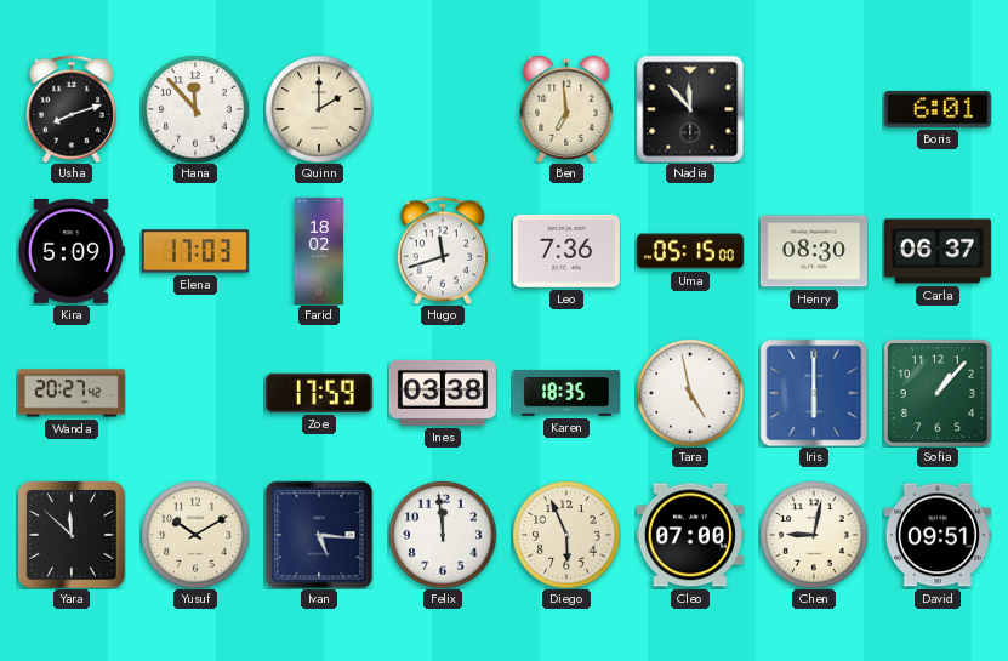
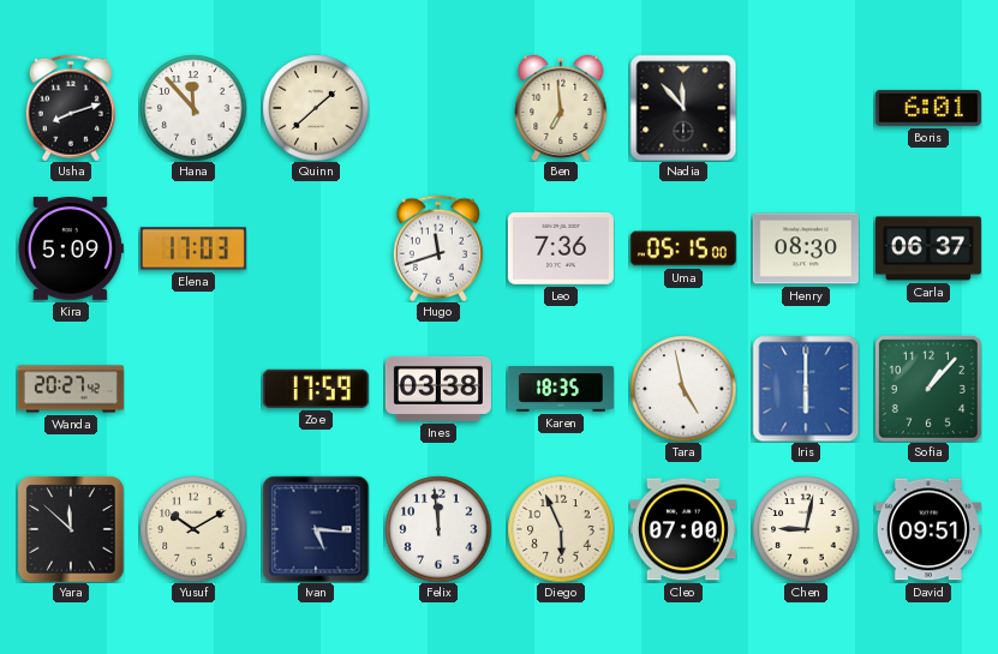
Quinn: 2:00 -> 1:38 (316, 108)
Farid: 18:02 -> none (319, 251)
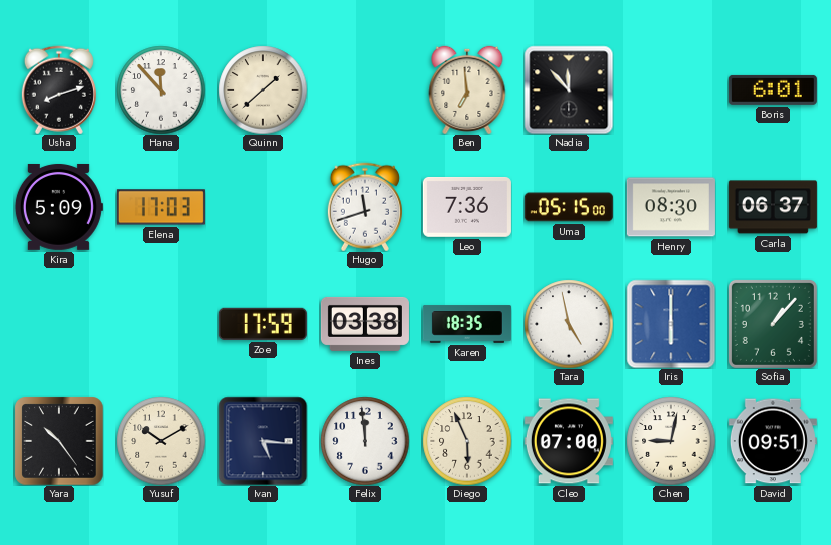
Wanda: 20:27 -> none (71, 389)
Yara: 11:52 -> 10:24 (59, 441)
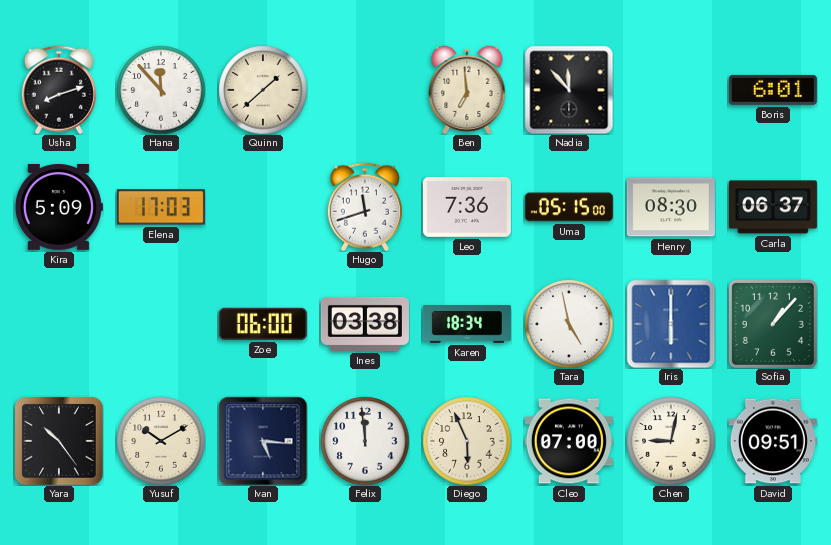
Zoe: 17:59 -> 06:00 (263, 324)
Karen: 18:35 -> 18:34 (467, 324)
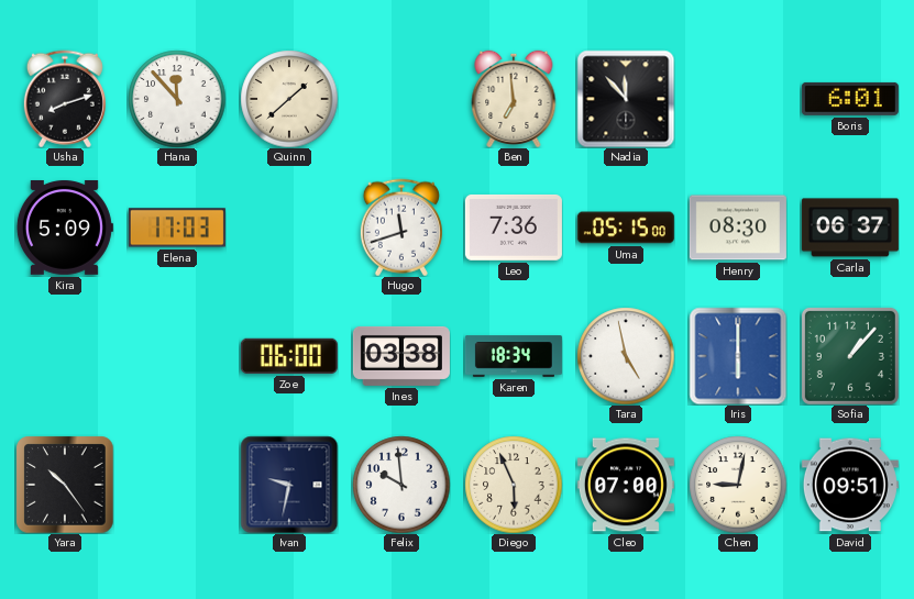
Yusuf: 10:10 -> none (161, 441)
Ivan: 5:16 -> 9:32 (289, 485)
Felix: 11:59 -> 9:59 (401, 485)
